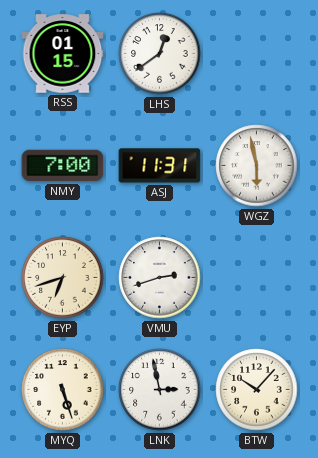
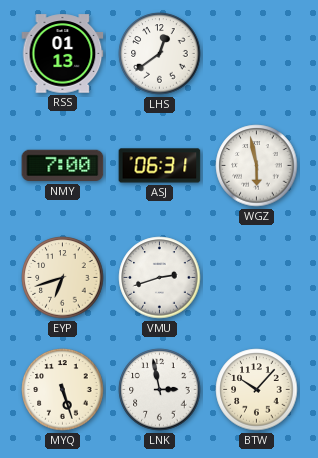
RSS: 01:15 -> 01:13 (63, 54)
ASJ: 11:31 -> 06:31 (160, 166)
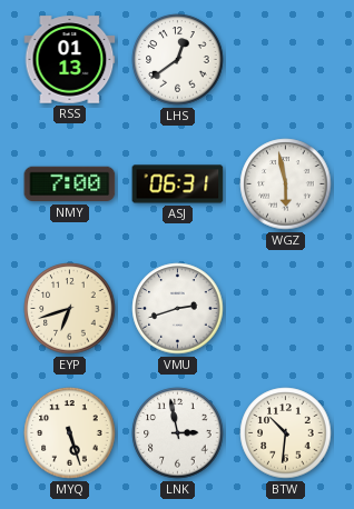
BTW: 10:07 -> 10:31 (286, 433)
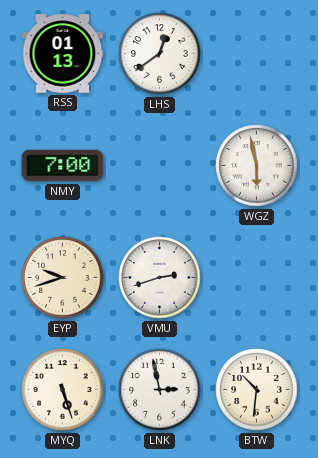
ASJ: 06:31 -> none (178, 184)
EYP: 6:42 -> 9:42 (63, 278)
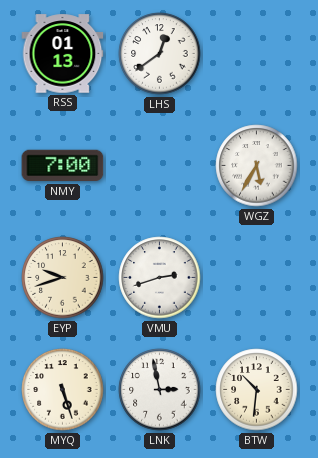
WGZ: 5:58 -> 5:35 (257, 166)
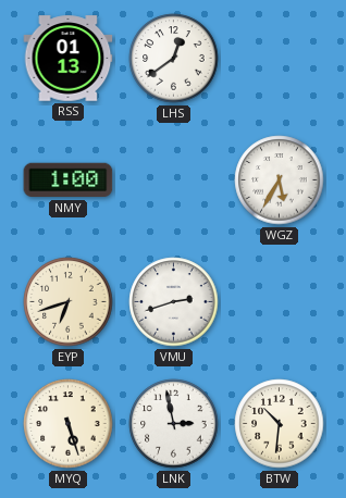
NMY: 7:00 -> 1:00 (69, 180)
EYP: 9:42 -> 6:42 (69, 302)
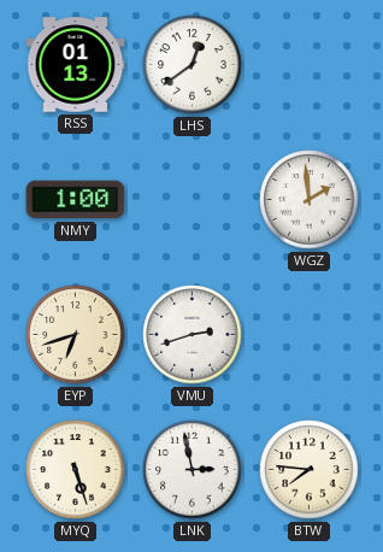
WGZ: 5:35 -> 1:59 (310, 200)
BTW: 10:31 -> 7:46 (310, 470)
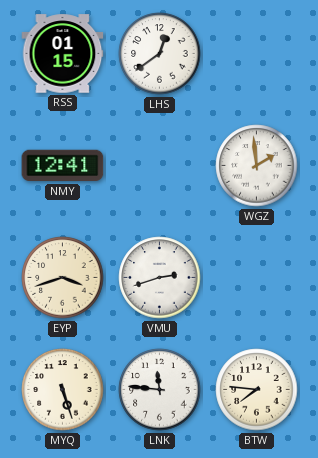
RSS: 01:13 -> 01:15 (63, 54)
NMY: 1:00 -> 12:41 (63, 166)
EYP: 6:42 -> 3:42 (63, 278)
LNK: 2:58 -> 11:46 (160, 390)
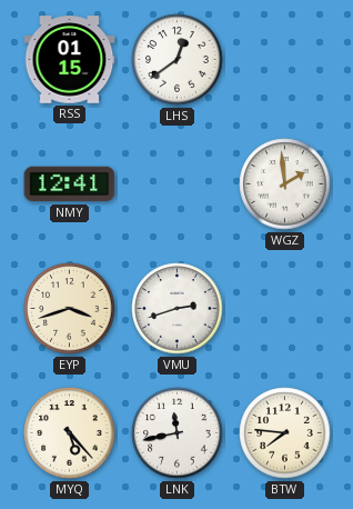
MYQ: 5:27 -> 5:23 (70, 433)
LNK: 11:46 -> 11:43 (178, 433)
